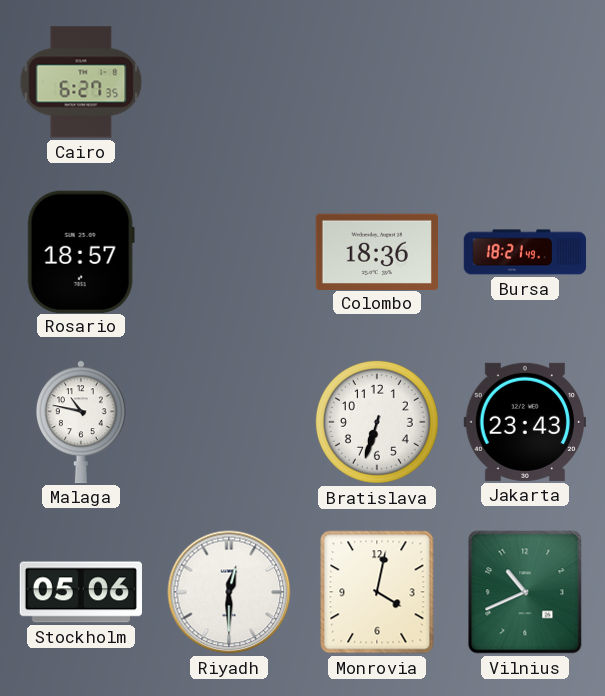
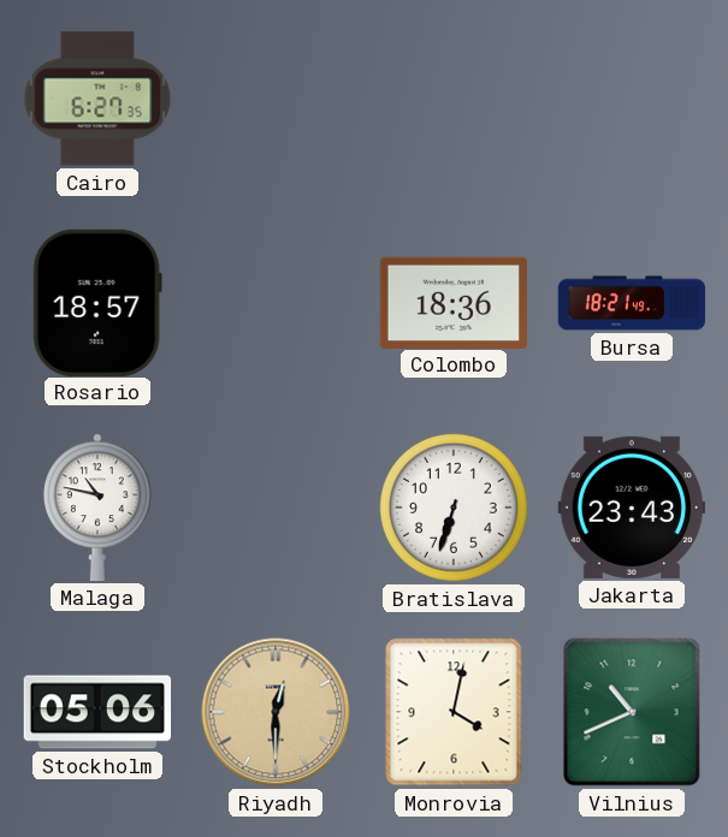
Riyadh dial: white -> champagne (276, 712)
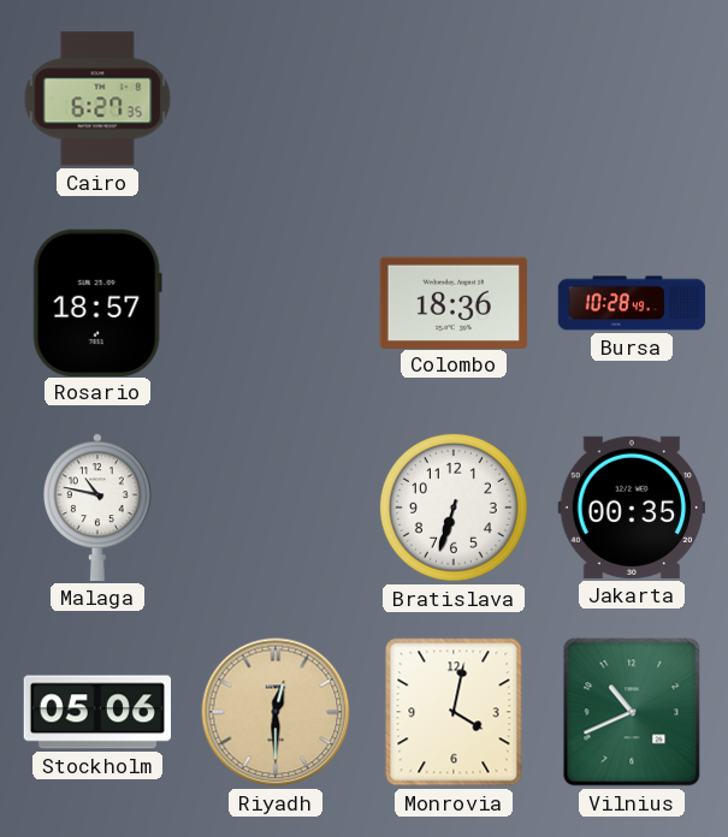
Bursa: 18:21 -> 10:28 (632, 303)
Jakarta: 23:43 -> 00:35 (631, 507)
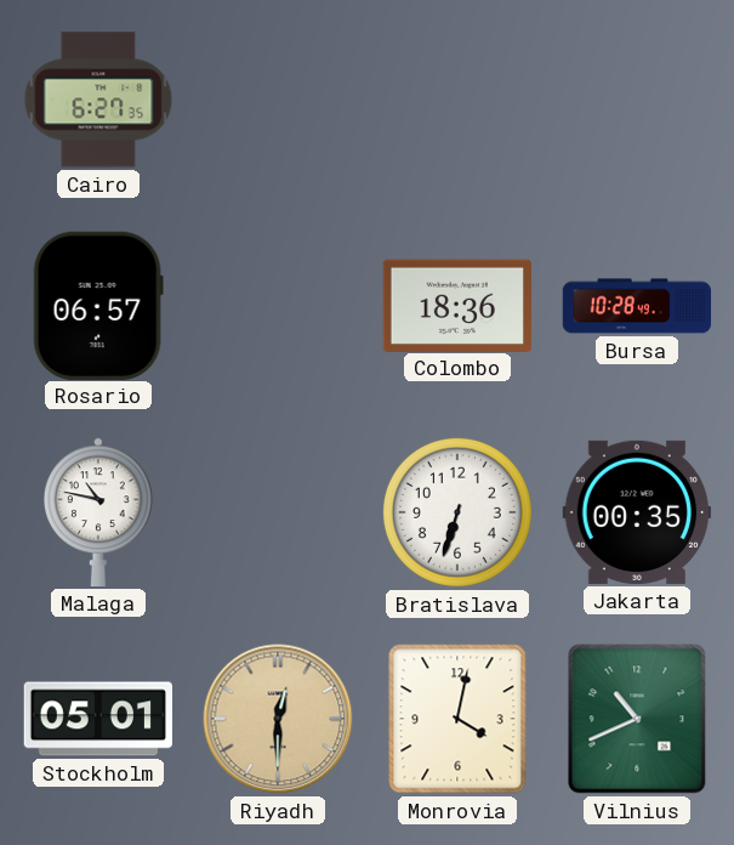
Rosario: 18:57 -> 06:57 (98, 305)
Stockholm: 05:06 -> 05:01 (97, 719)
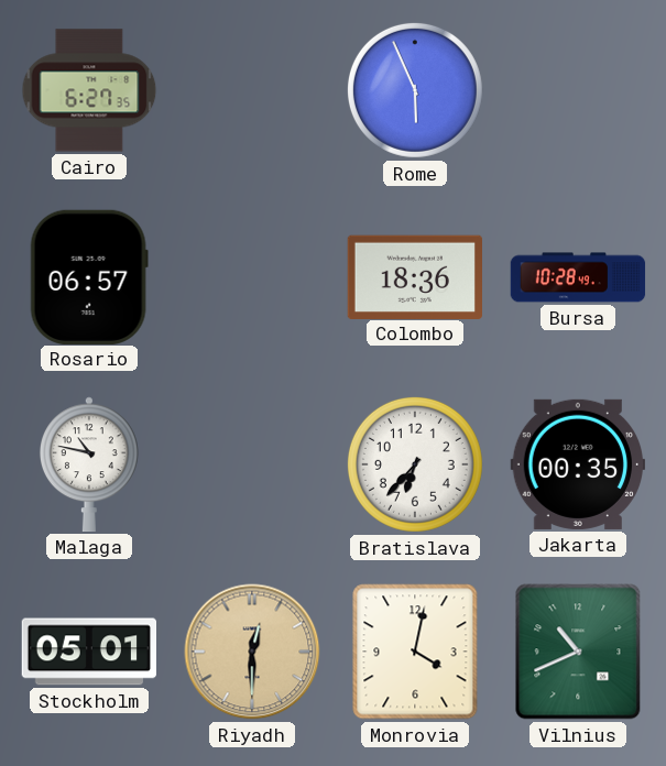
Rome: none -> 5:56 (415, 90)
Bratislava: 6:33 -> 6:37 (415, 464)
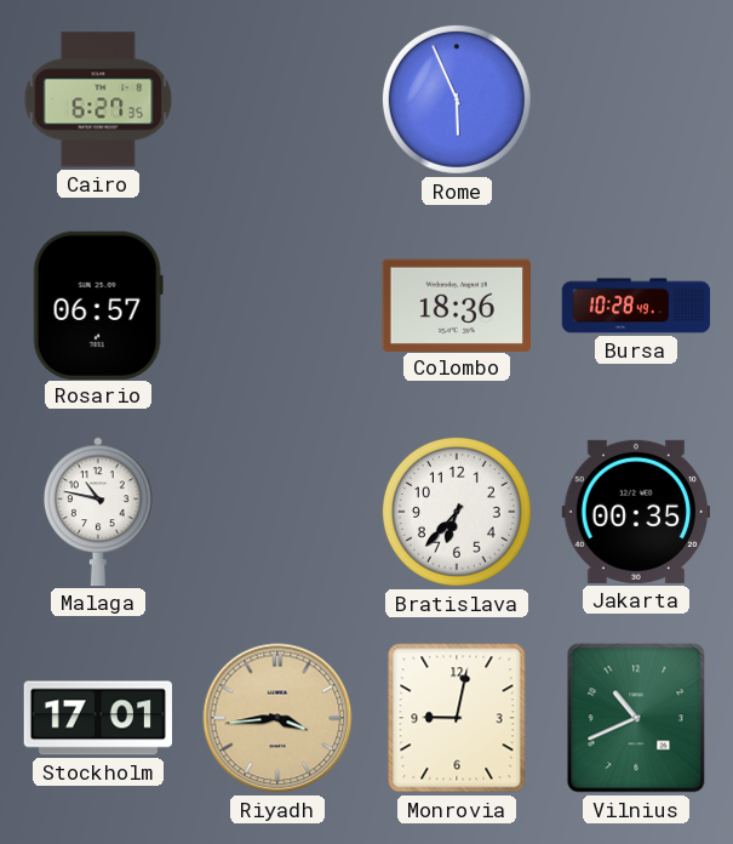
Stockholm: 05:01 -> 17:01 (97, 718)
Riyadh: 12:30 -> 3:44 (277, 718)
Monrovia: 4:02 -> 9:02 (457, 718)
